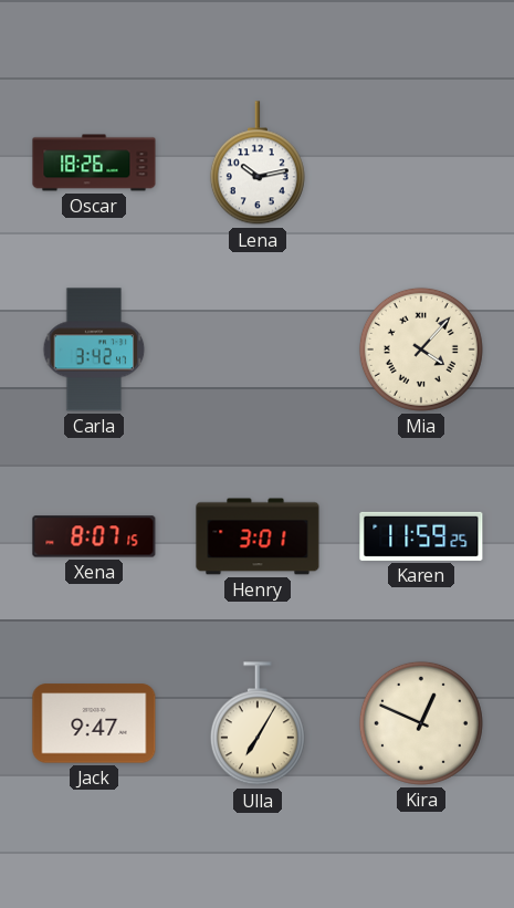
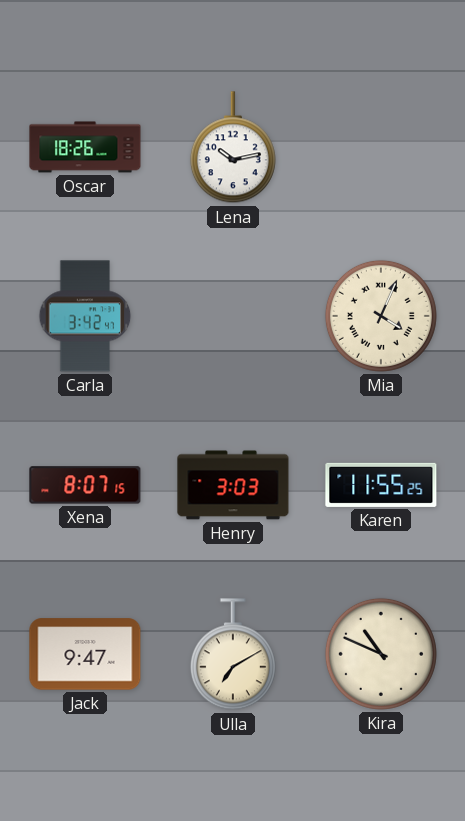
Mia: 4:07 -> 4:04 (381, 316)
Henry: 3:01 -> 3:03 (233, 485)
Karen: 11:59 -> 11:55 (381, 485)
Ulla: 7:05 -> 7:10 (233, 655)
Kira: 12:49 -> 10:49 (381, 654)
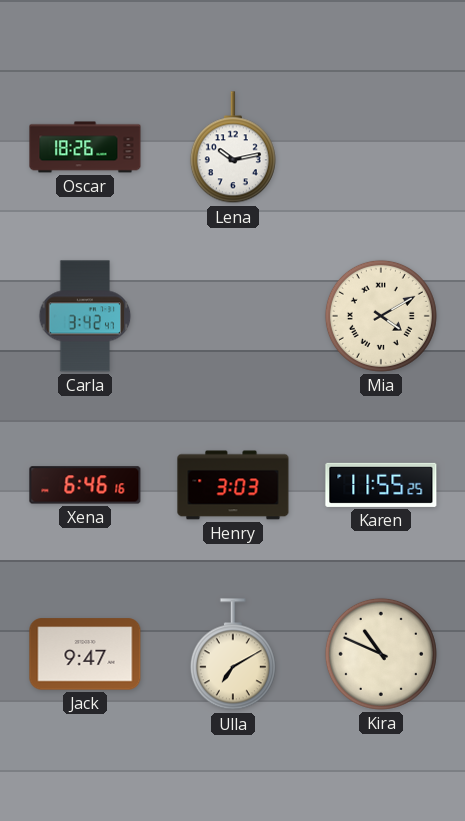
Mia: 4:04 -> 4:10 (381, 316)
Xena: 8:07 -> 6:46 (85, 485)
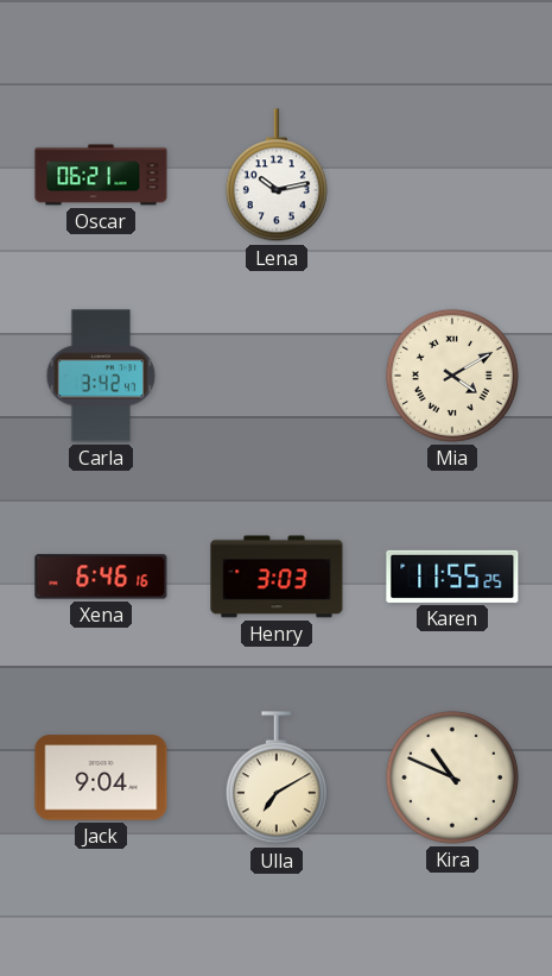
Oscar: 18:26 -> 06:21 (101, 175)
Jack: 9:47 -> 9:04 (101, 777)
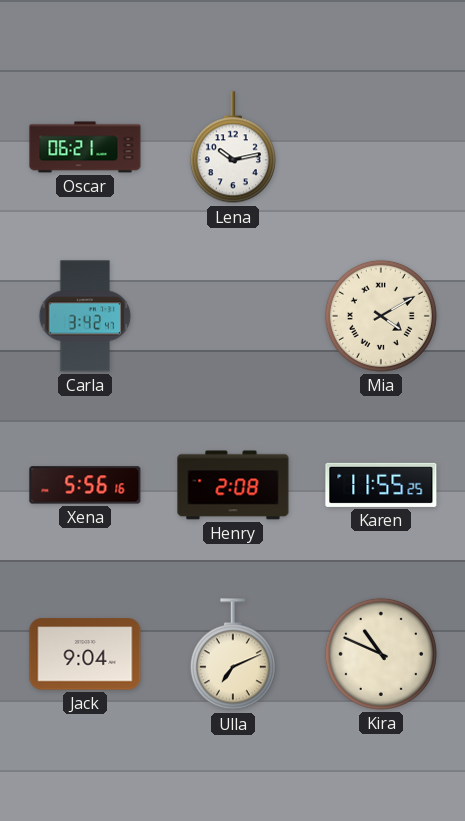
Xena: 6:46 -> 5:56 (85, 485)
Henry: 3:03 -> 2:08 (233, 485)
Ulla: 7:10 -> 7:11 (233, 655)
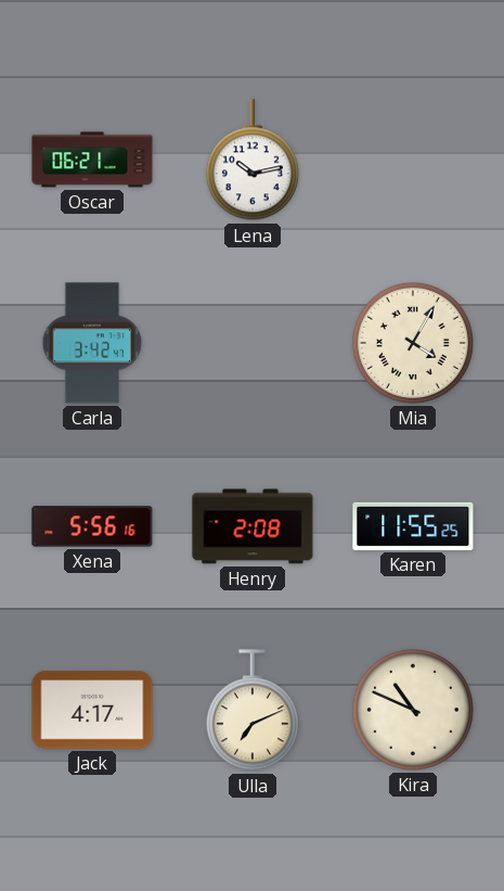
Mia: 4:10 -> 4:05 (413, 343)
Jack: 9:04 -> 4:17 (92, 710)
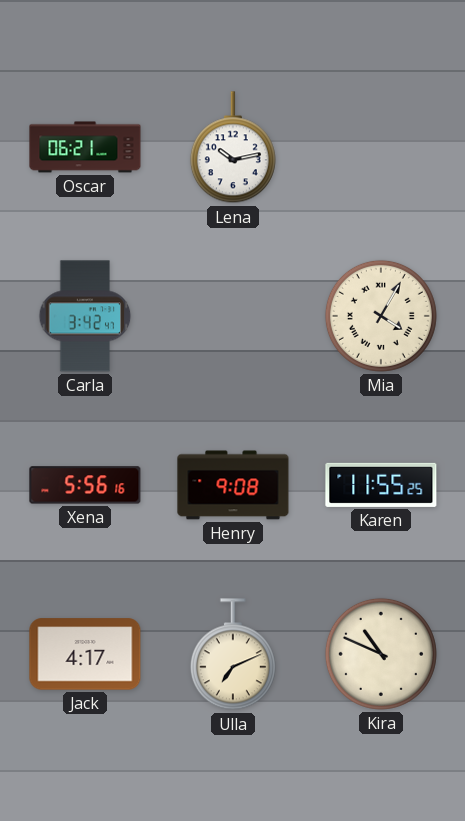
Henry: 2:08 -> 9:08 (233, 485)
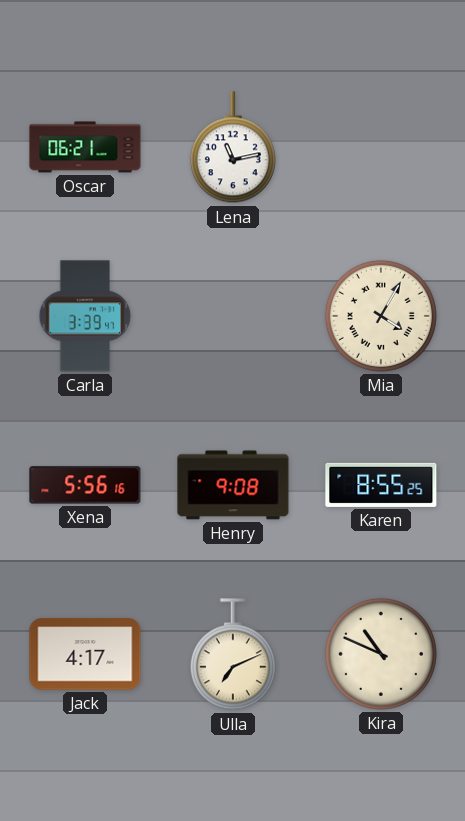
Lena: 10:13 -> 11:13 (233, 148)
Carla: 3:42 -> 3:39 (85, 316)
Karen: 11:55 -> 8:55 (381, 485)
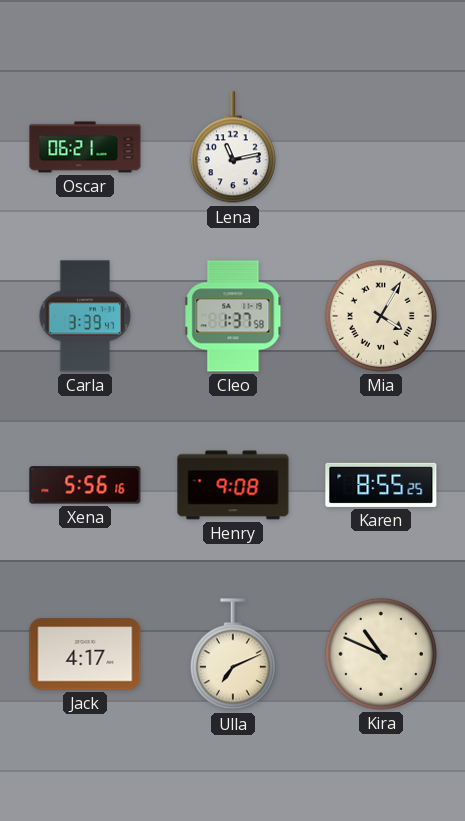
Cleo: none -> 1:37 (233, 316)
